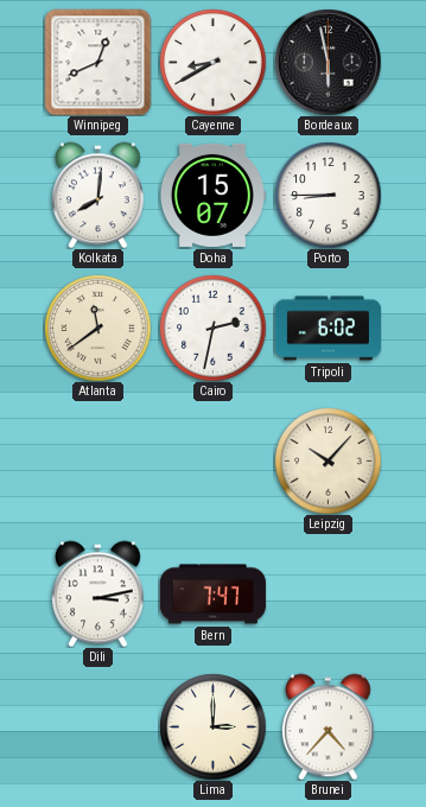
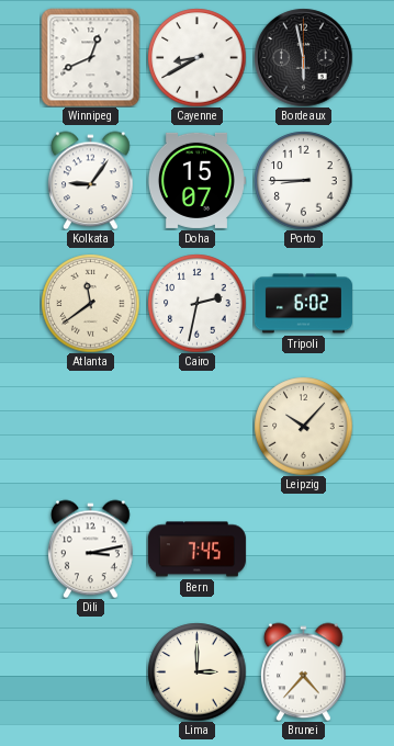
Kolkata: 8:01 -> 9:06 (91, 180)
Bern: 7:47 -> 7:45 (196, 550)
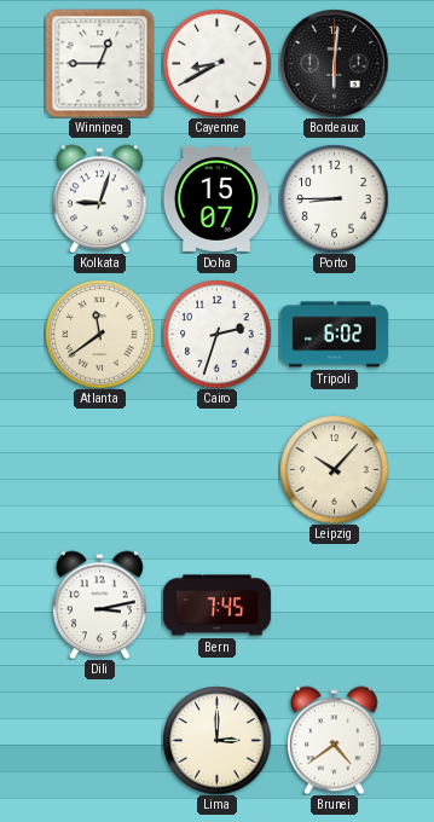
Winnipeg: 12:41 -> 12:45 (99, 63)
Bordeaux: 5:58 -> 6:01 (334, 63)
Kolkata: 9:06 -> 9:03 (100, 198)
Cairo: 2:32 -> 2:33 (216, 334)
Brunei: 4:37 -> 4:39 (335, 740)
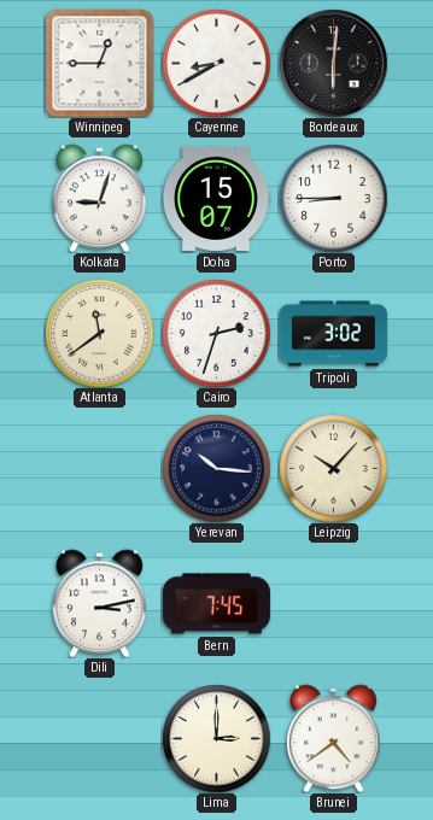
Tripoli: 6:02 -> 3:02 (333, 334)
Yerevan: none -> 10:16 (216, 468)
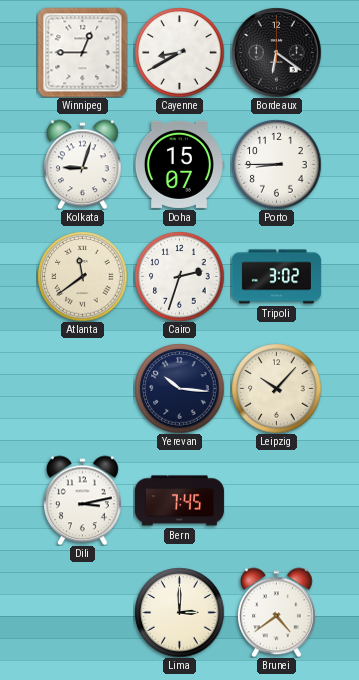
Bordeaux: 6:01 -> 6:21 (276, 52)
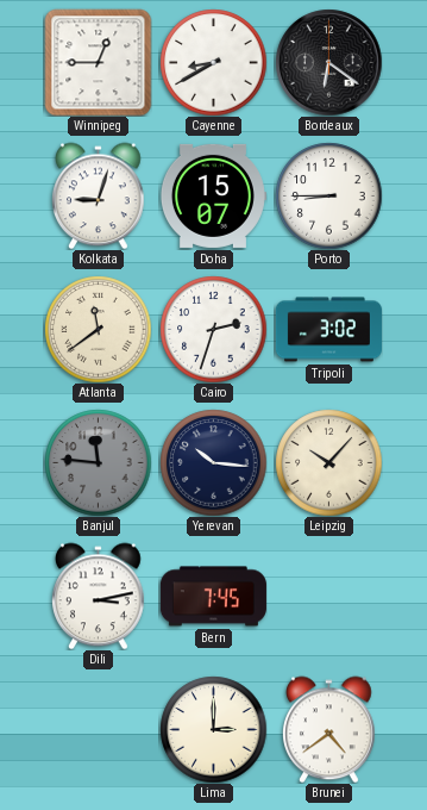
Banjul: none -> 11:46 (98, 462)
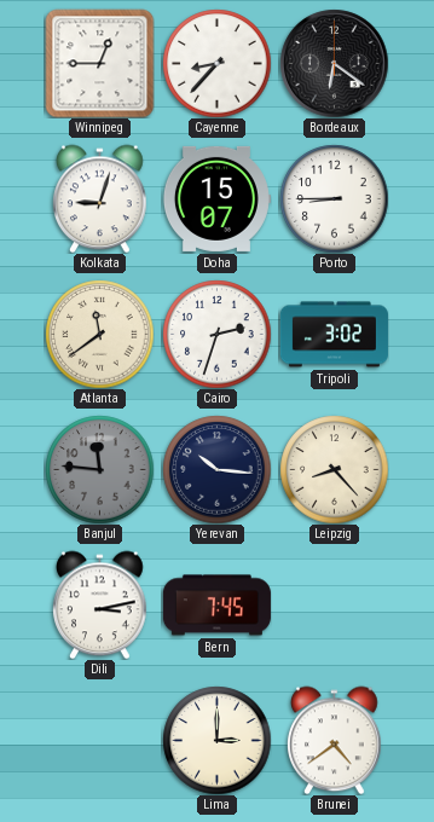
Cayenne: 8:40 -> 8:37 (216, 63)
Leipzig: 10:07 -> 8:23 (334, 469)
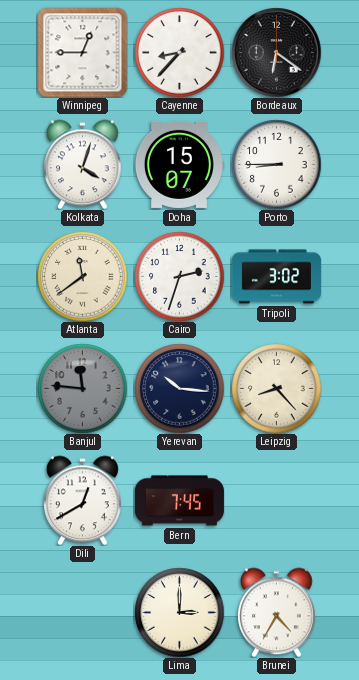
Kolkata: 9:03 -> 4:03 (83, 164)
Dili: 3:13 -> 12:40 (83, 500)
Brunei: 4:39 -> 4:35 (277, 612)
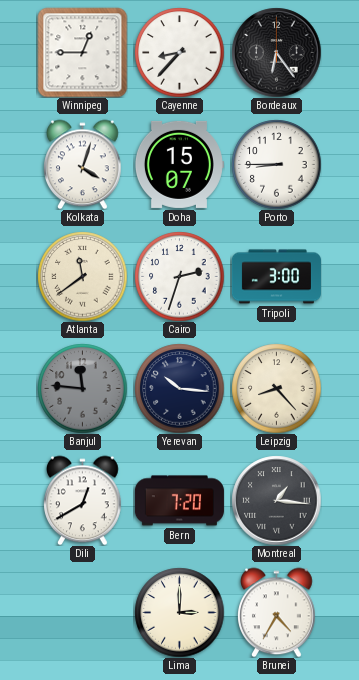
Bordeaux: 6:21 -> 6:24 (276, 52)
Tripoli: 3:02 -> 3:00 (276, 277)
Bern: 7:45 -> 7:20 (179, 501)
Montreal: none -> 1:16 (276, 500)
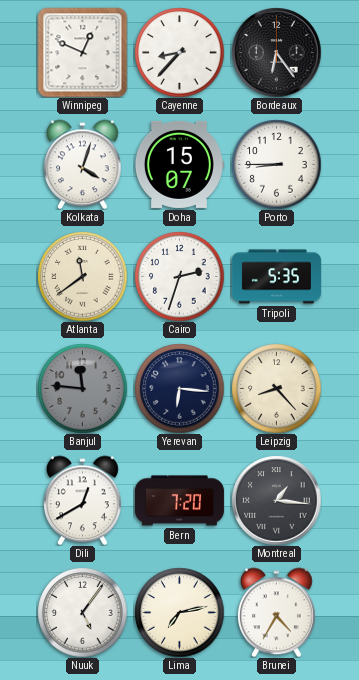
Winnipeg: 12:45 -> 12:49 (82, 52)
Tripoli: 3:00 -> 5:35 (276, 277)
Yerevan: 10:16 -> 6:16 (179, 388)
Nuuk: none -> 5:06 (82, 612)
Lima: 3:00 -> 7:13 (179, 612)
